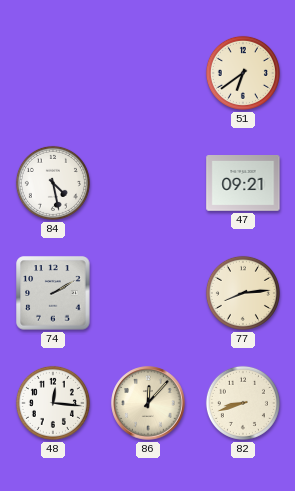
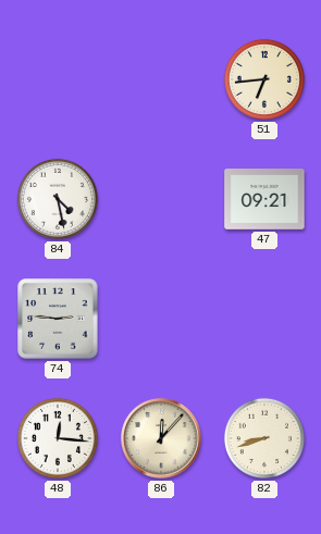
51: 6:39 -> 6:44 (264, 79)
74: 2:10 -> 2:46 (58, 319)
77: 8:14 -> none (243, 293)
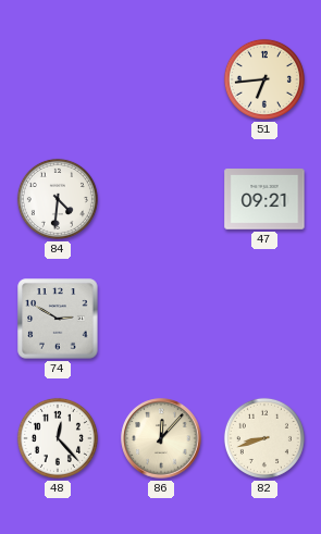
84: 4:28 -> 4:31 (58, 199)
74: 2:46 -> 2:50 (58, 319)
48: 12:16 -> 12:23 (58, 438)
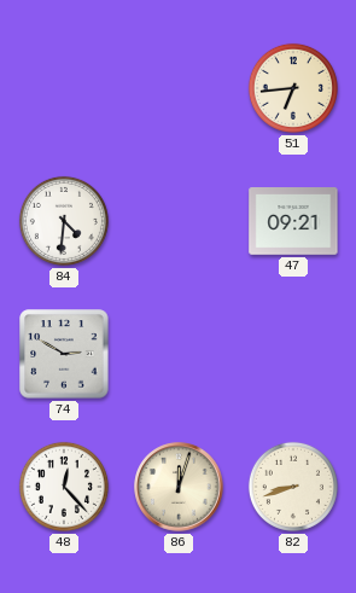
86: 12:07 -> 12:03 (179, 487)
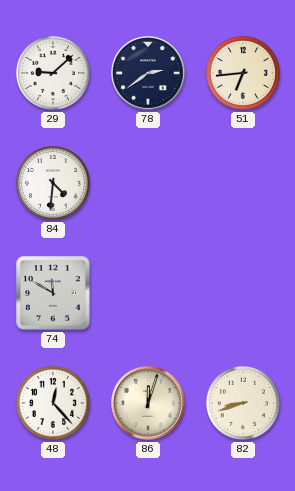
29: none -> 9:08 (53, 73)
78: none -> 2:39 (148, 73)
47: 09:21 -> none (293, 222)
74: 2:50 -> 11:50 (53, 293)
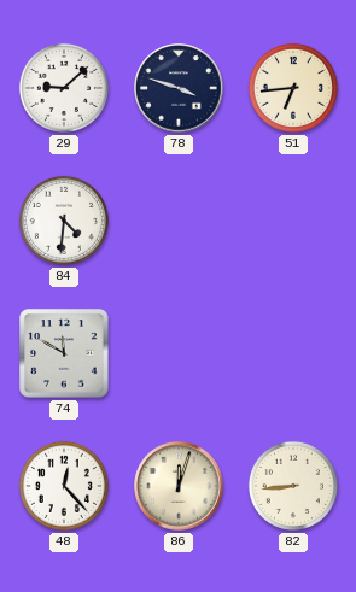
78: 2:39 -> 3:48 (179, 88)
82: 8:42 -> 8:44 (293, 486)
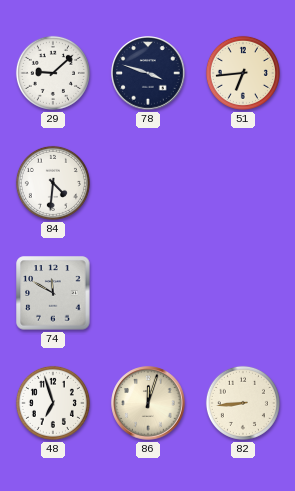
48: 12:23 -> 6:57 (53, 403)
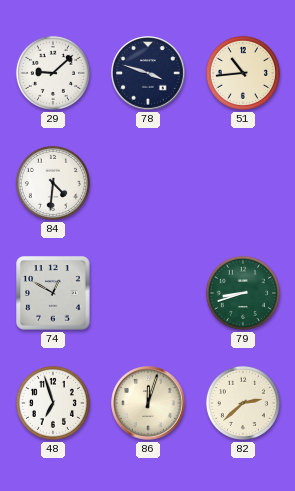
51: 6:44 -> 10:44 (243, 73)
74: 11:50 -> 12:50 (53, 293)
79: none -> 8:42 (243, 293)
82: 8:44 -> 2:38 (243, 403)
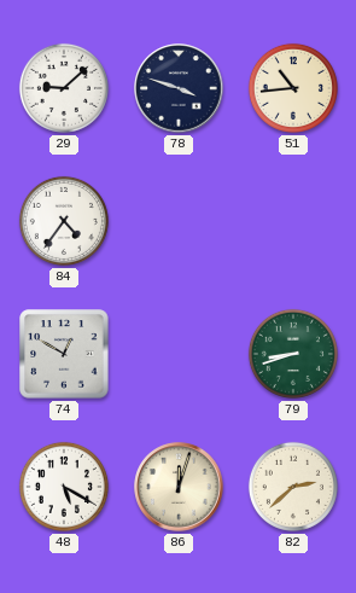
84: 4:31 -> 4:36 (64, 221)
48: 6:57 -> 5:20 (64, 487)
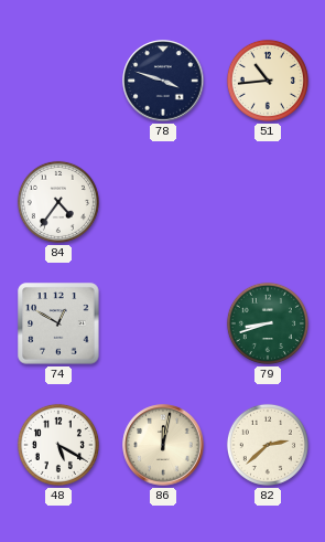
29: 9:08 -> none (64, 88)
86: 12:03 -> 12:02 (163, 445)
